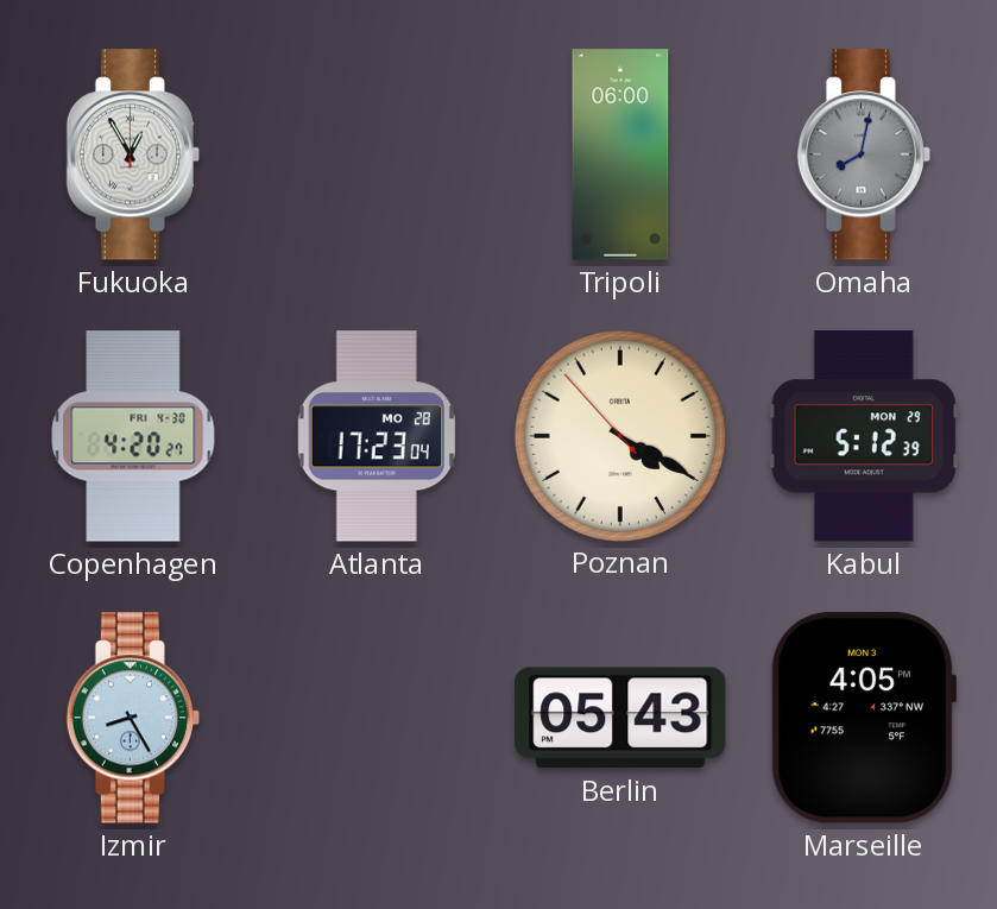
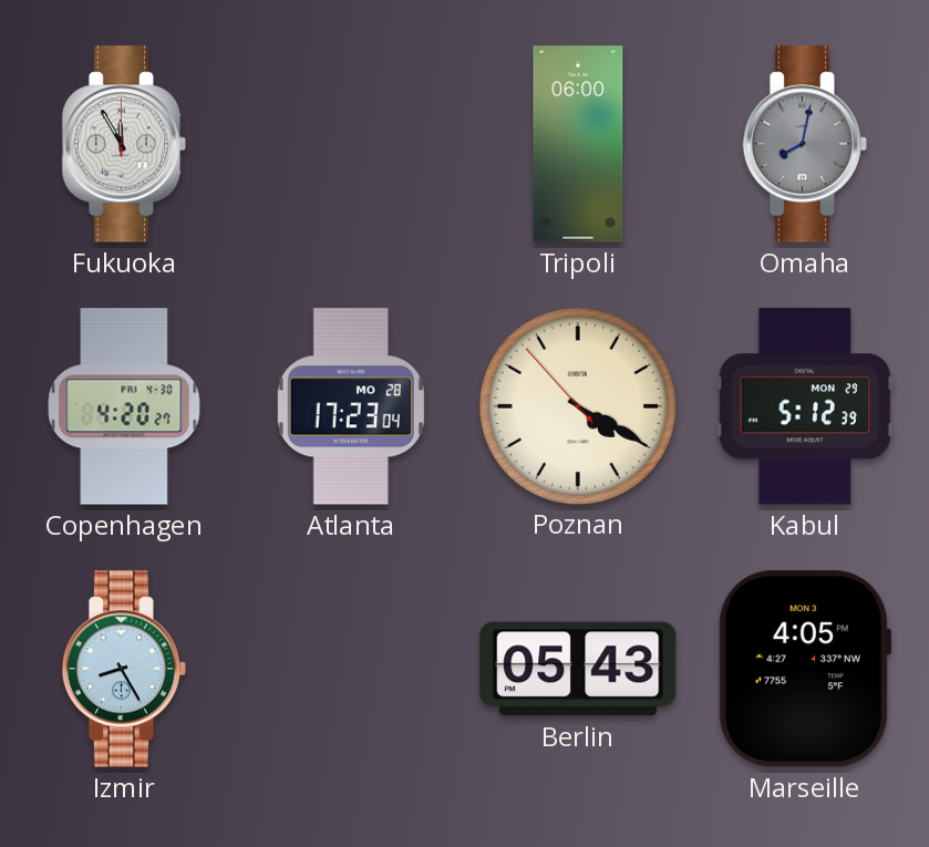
Fukuoka: 12:55 -> 11:55 (124, 144)
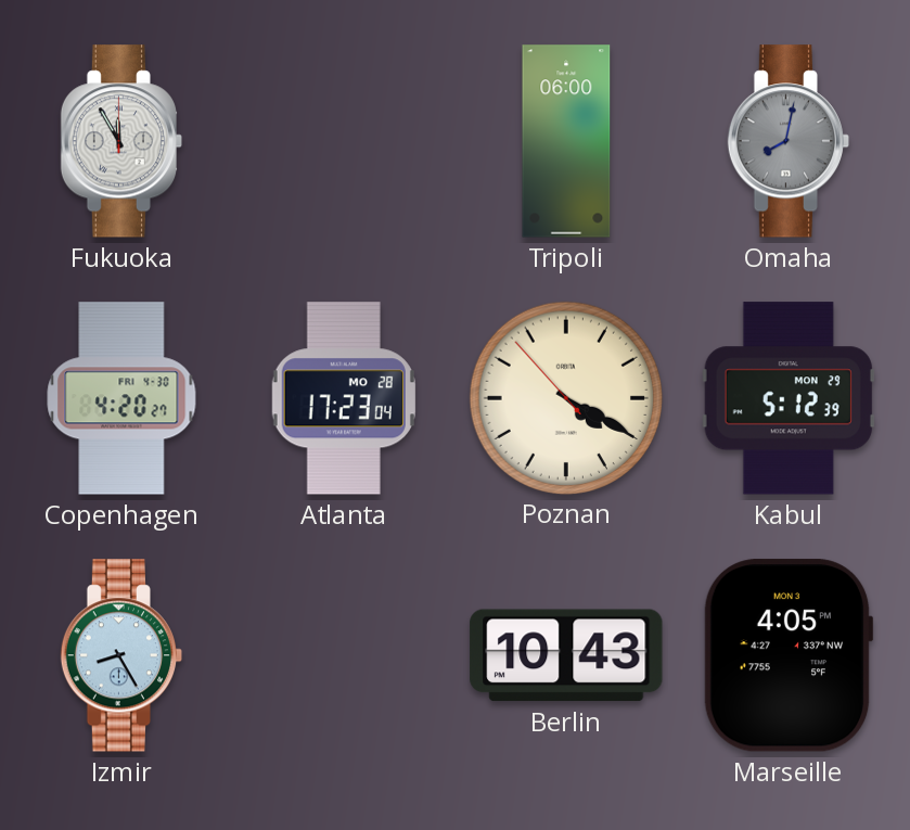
Berlin: 05:43 -> 10:43 (566, 655)
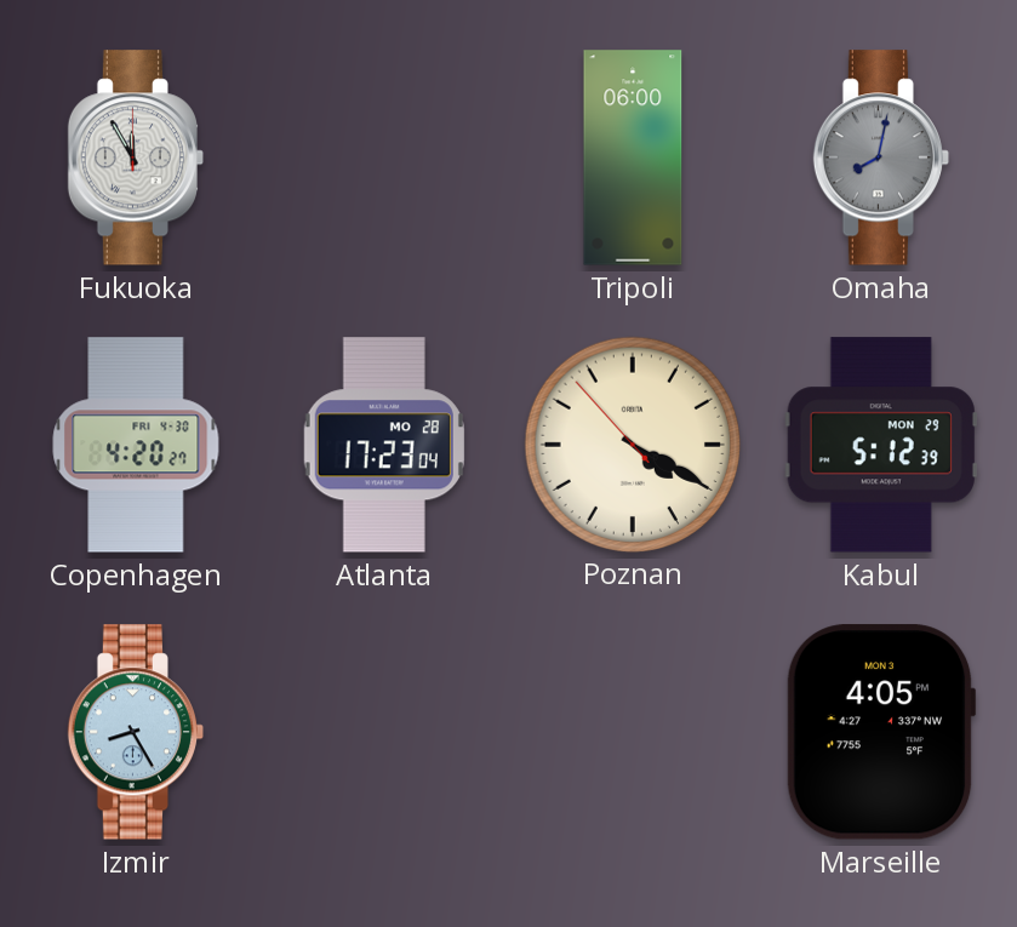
Berlin: 10:43 -> none (566, 655)
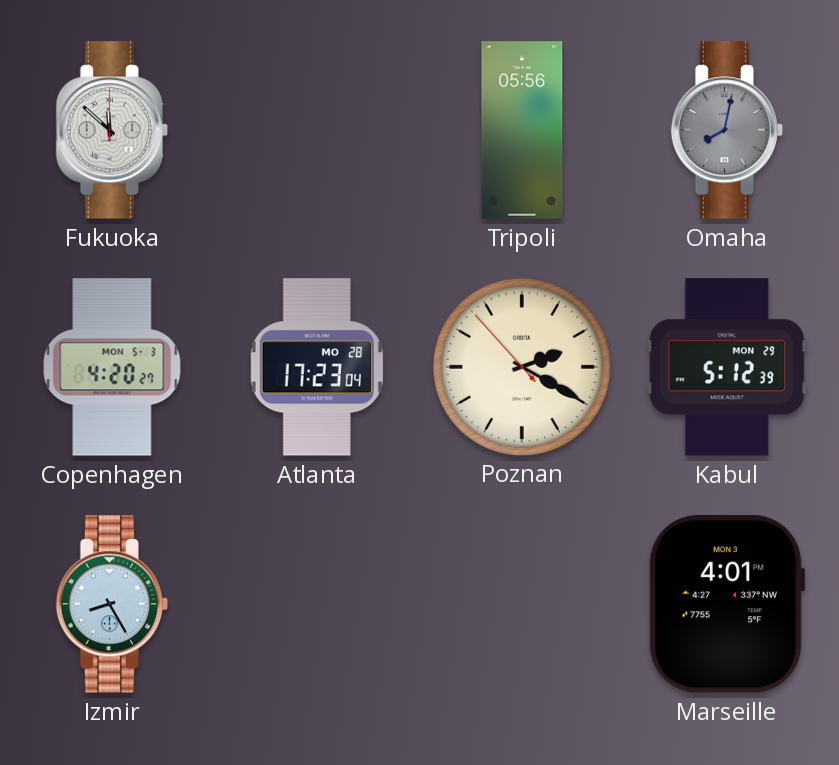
Fukuoka: 11:55 -> 11:52 (112, 130)
Tripoli: 06:00 -> 05:56 (522, 130)
Copenhagen date: FRI 4-30 -> MON 5-3 (112, 367)
Poznan: 4:19 -> 2:19 (521, 366)
Marseille: 4:05 -> 4:01 (727, 604)
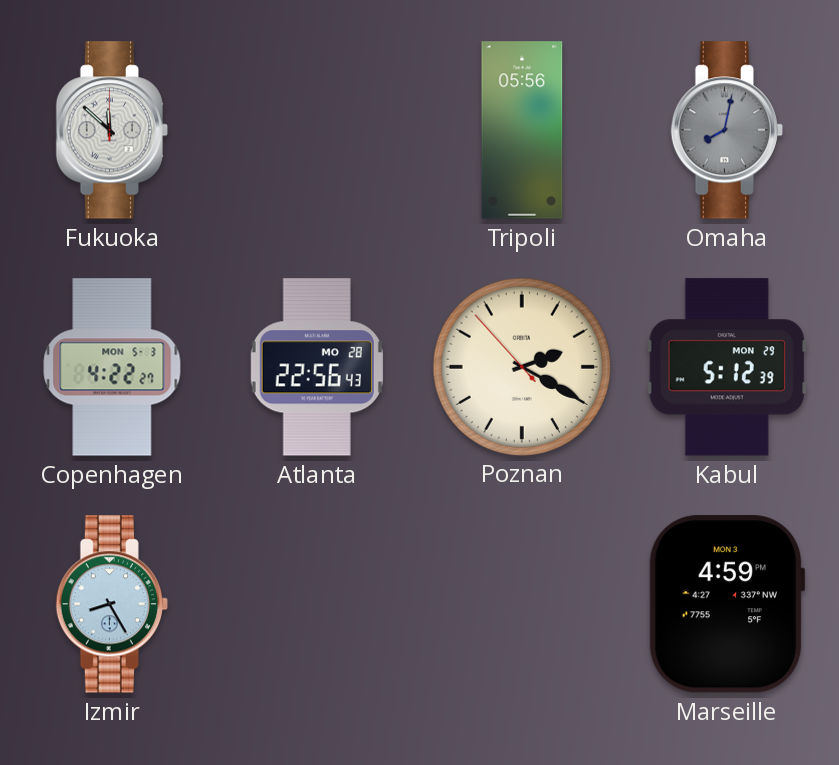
Copenhagen: 4:20 -> 4:22 (112, 367)
Atlanta: 17:23 -> 22:56 (317, 367)
Marseille: 4:01 -> 4:59 (727, 604)
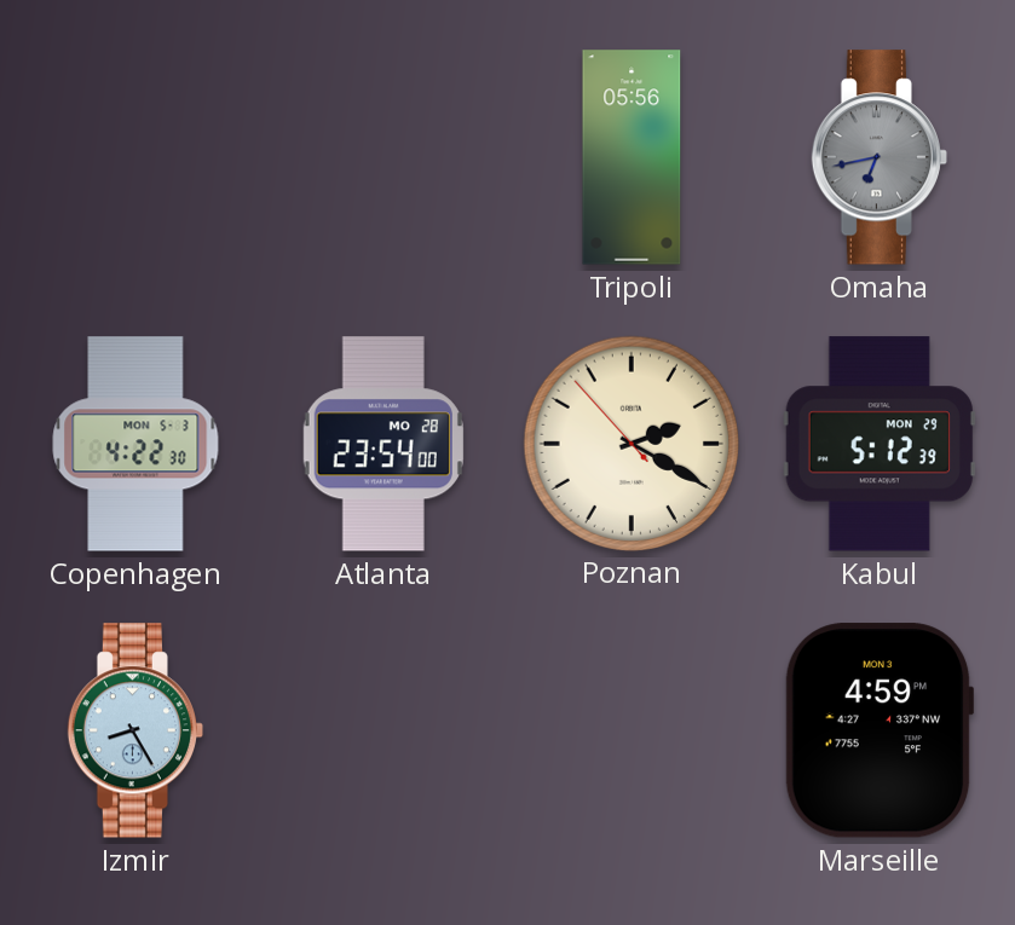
Fukuoka: 11:52 -> none (112, 130)
Omaha: 8:02 -> 6:43 (880, 157)
Copenhagen: 4:22:27 -> 4:22:30 (135, 444)
Atlanta: 22:56 -> 23:54 (383, 444)
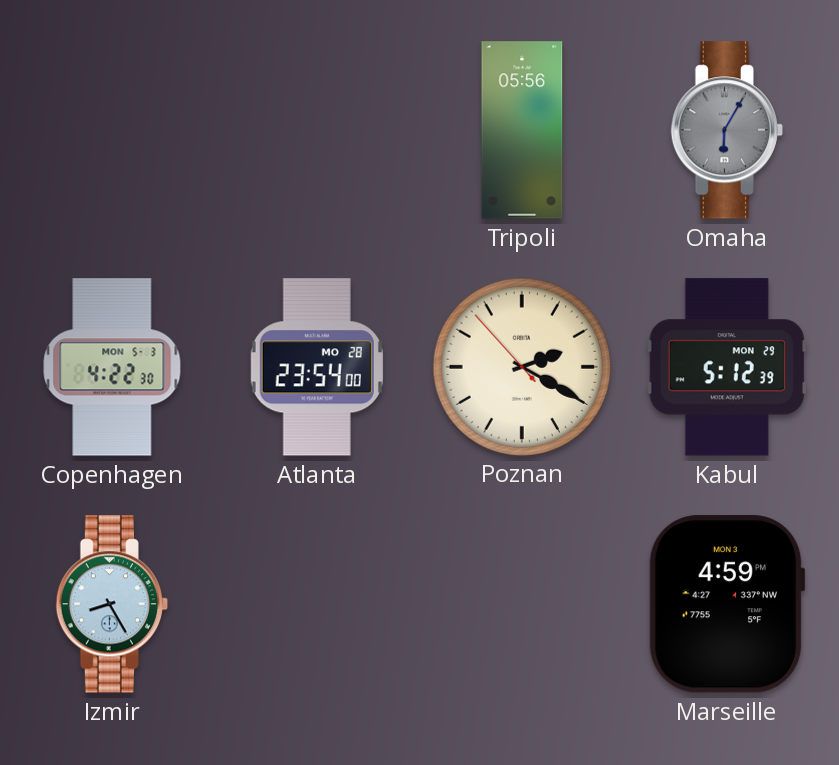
Omaha: 6:43 -> 6:05 (727, 130)
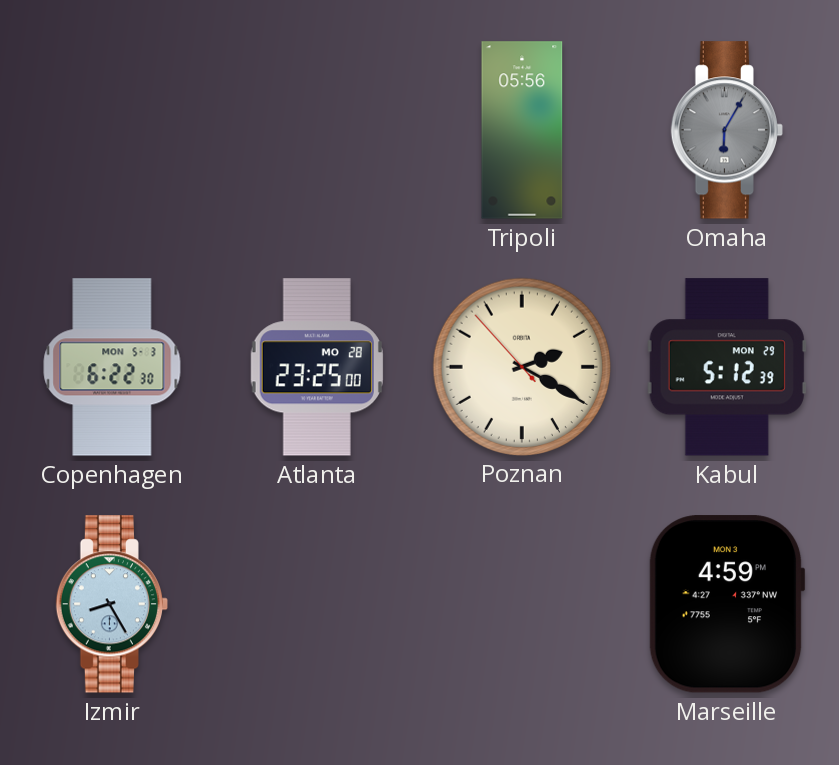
Copenhagen: 4:22 -> 6:22 (112, 367)
Atlanta: 23:54 -> 23:25 (317, 367)
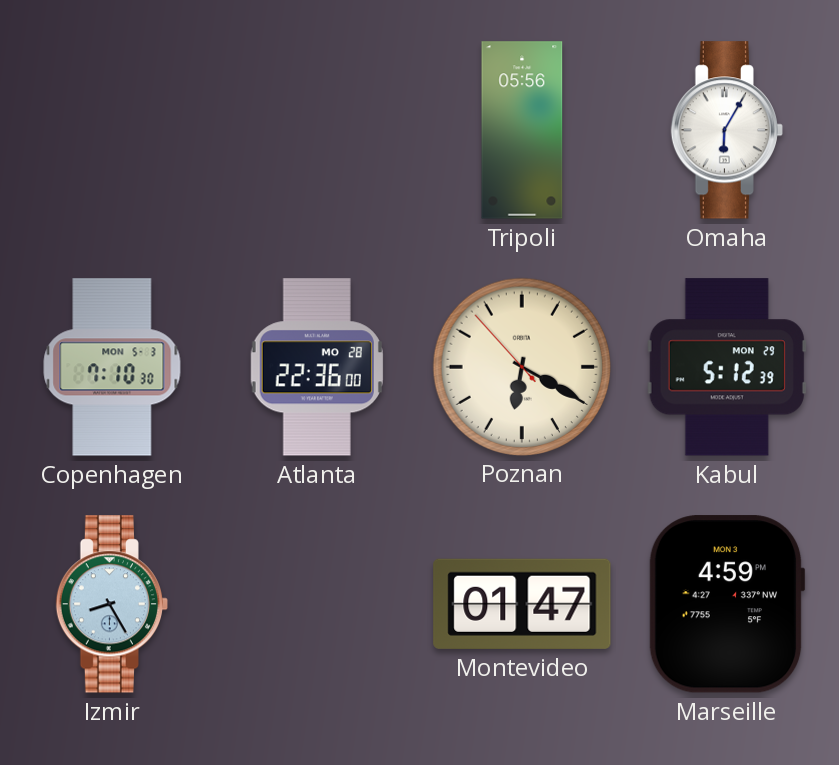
Omaha dial: grey -> white (727, 130)
Copenhagen: 6:22 -> 7:10 (112, 367)
Atlanta: 23:25 -> 22:36 (317, 367)
Poznan: 2:19 -> 6:19 (521, 366)
Montevideo: none -> 01:47 (522, 604)
